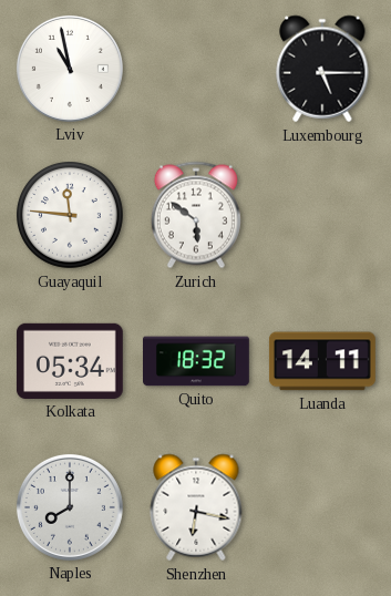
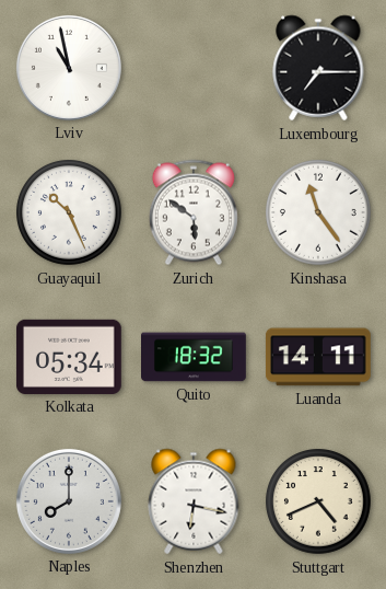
Luxembourg: 5:15 -> 7:15 (318, 68)
Guayaquil: 11:46 -> 10:26 (70, 213)
Kinshasa: none -> 11:24 (319, 213)
Stuttgart: none -> 4:41 (319, 503)
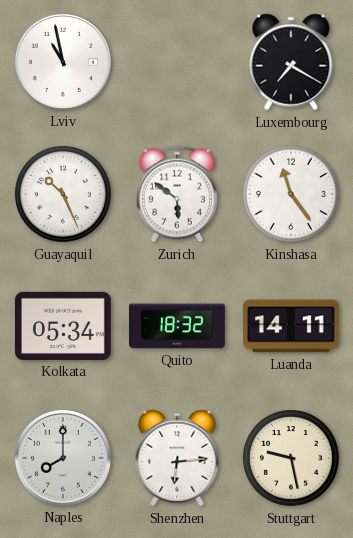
Luxembourg: 7:15 -> 7:20 (291, 62)
Shenzhen: 6:17 -> 6:14 (177, 458)
Stuttgart: 4:41 -> 9:28 (292, 459)
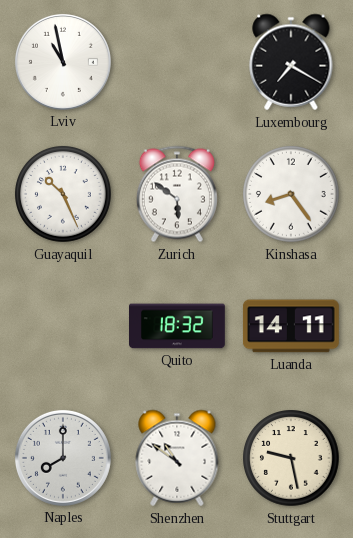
Kinshasa: 11:24 -> 8:24 (292, 195)
Kolkata: 05:34 -> none (63, 326)
Shenzhen: 6:14 -> 10:51 (177, 458)
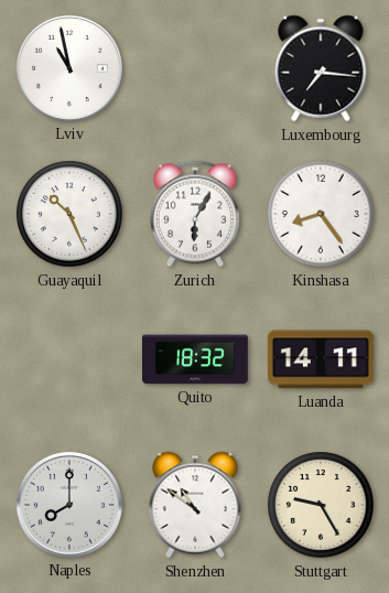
Luxembourg: 7:20 -> 7:16 (321, 68)
Zurich: 5:51 -> 6:05 (195, 214)
Stuttgart: 9:28 -> 9:25 (322, 506)
